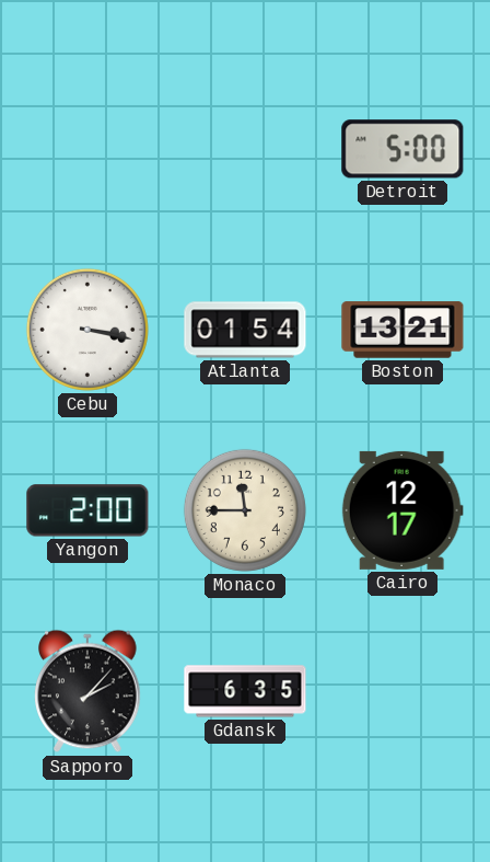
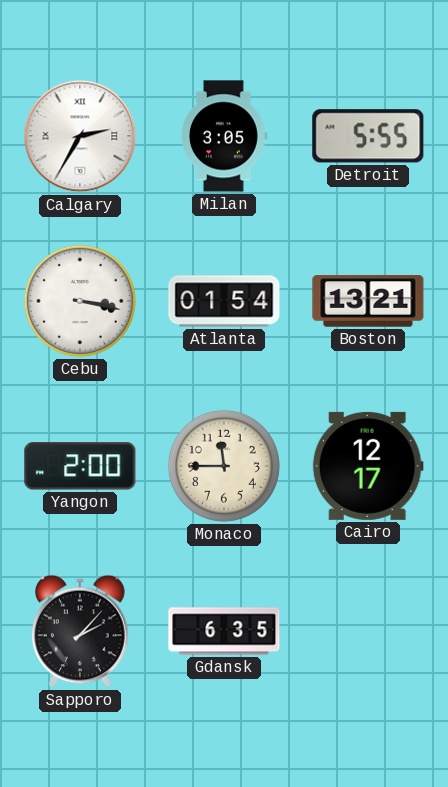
Calgary: none -> 2:35 (80, 136)
Milan: none -> 3:05 (225, 136)
Detroit: 5:00 -> 5:55 (368, 136)
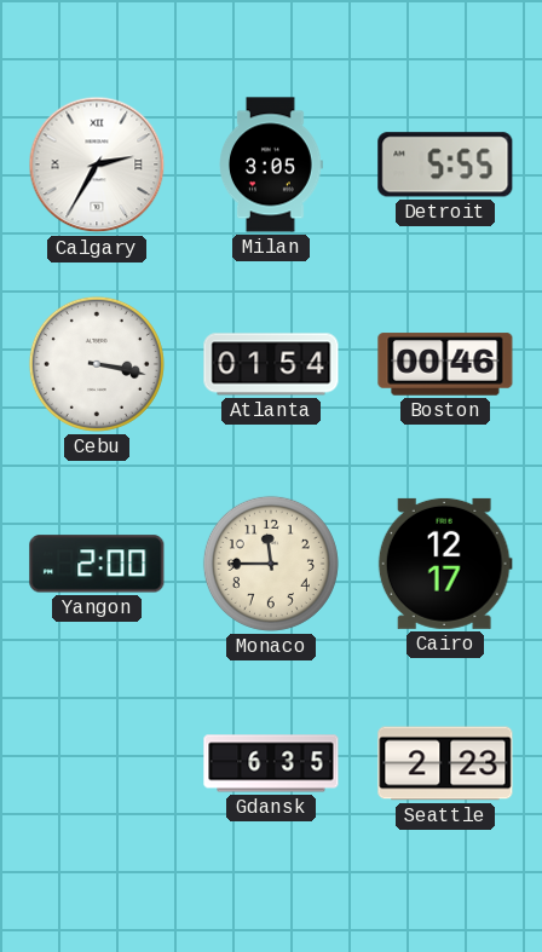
Boston: 13:21 -> 00:46 (445, 364)
Sapporo: 2:07 -> none (80, 631)
Seattle: none -> 2:23 (445, 763)
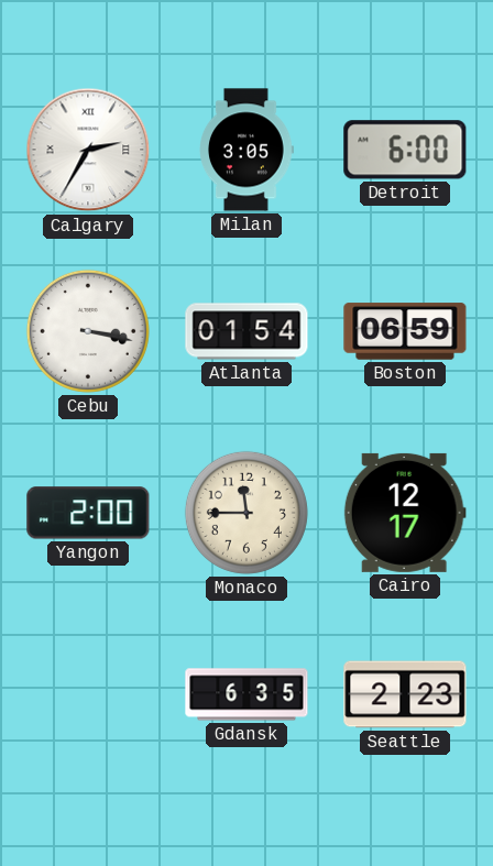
Detroit: 5:55 -> 6:00 (405, 150)
Boston: 00:46 -> 06:59 (405, 331)
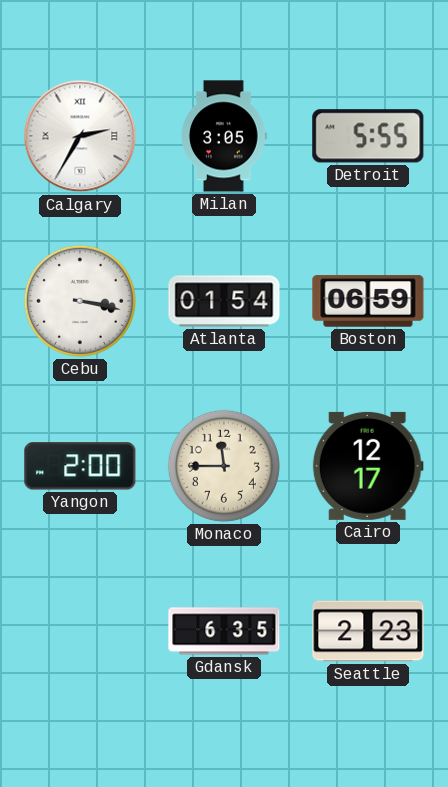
Detroit: 6:00 -> 5:55 (368, 136)
